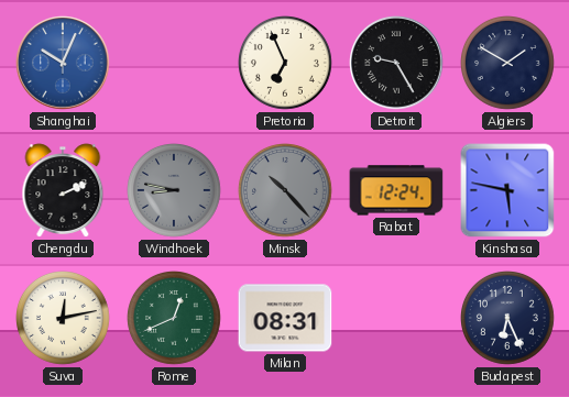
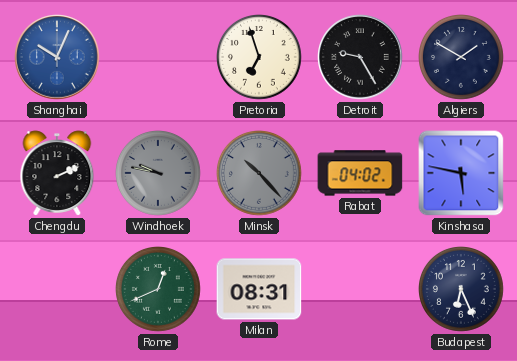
Pretoria: 6:56 -> 6:57 (260, 58)
Windhoek: 8:47 -> 9:47 (159, 174)
Rabat: 12:24 -> 04:02 (360, 173)
Suva: 12:13 -> none (64, 319)
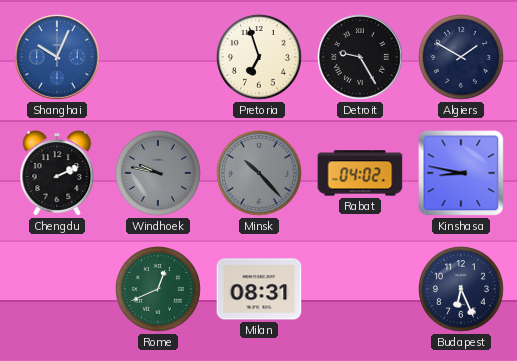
Kinshasa: 5:47 -> 8:47 (461, 173)
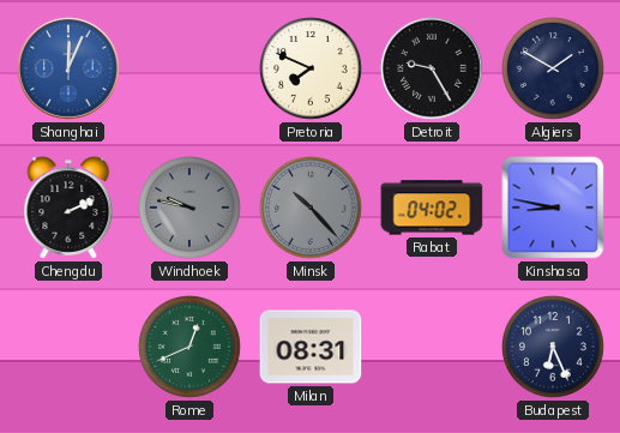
Shanghai: 10:04 -> 12:04 (68, 68)
Pretoria: 6:57 -> 7:49 (312, 70)
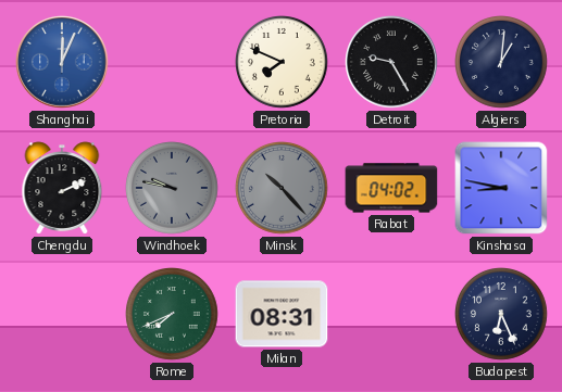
Algiers: 1:50 -> 1:01 (502, 63)
Rome: 12:41 -> 7:41 (173, 315)
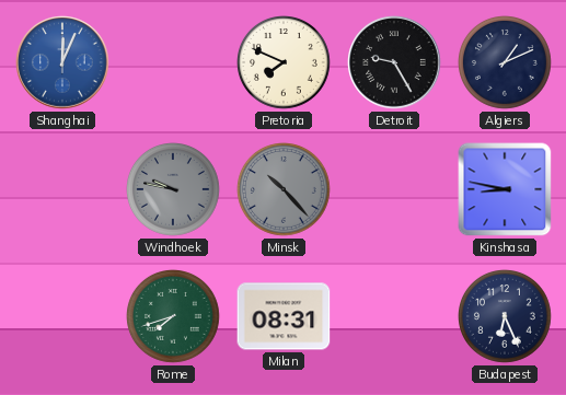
Algiers: 1:01 -> 1:11 (506, 63)
Chengdu: 2:11 -> none (62, 188)
Rabat: 04:02 -> none (391, 188)
Rome: 7:41 -> 7:42 (174, 317)
